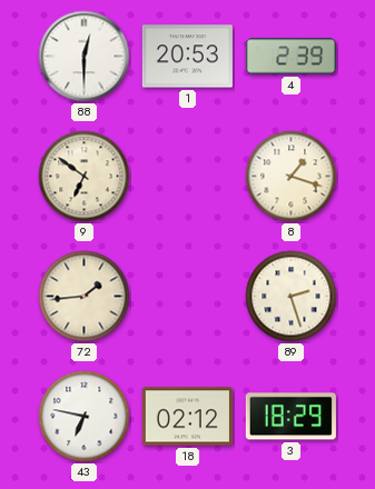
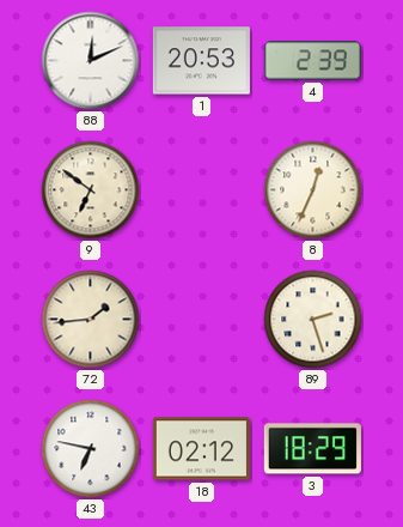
88: 12:30 -> 12:11 (91, 61)
8: 1:18 -> 12:34 (313, 190)
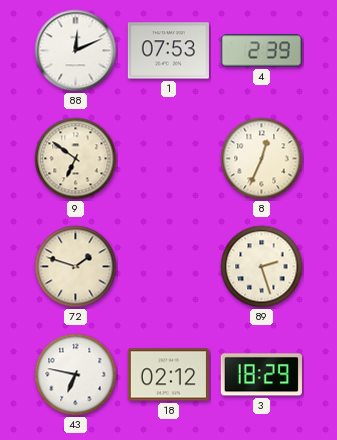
1: 20:53 -> 07:53 (168, 51)
72: 1:44 -> 1:48 (76, 267)
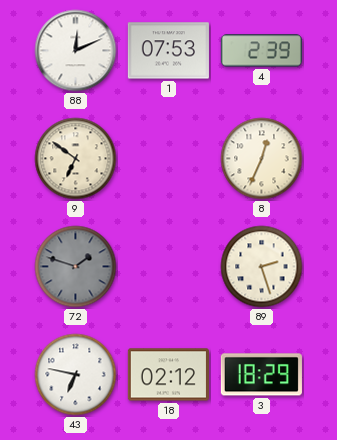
72 dial: cream -> grey (76, 267)
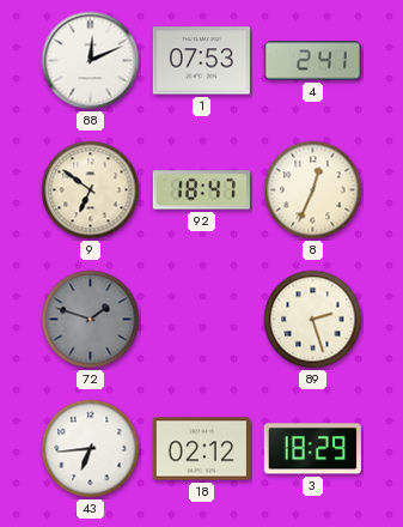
4: 2:39 -> 2:41 (312, 61)
92: none -> 18:47 (201, 190)
43: 6:47 -> 6:44 (91, 449)
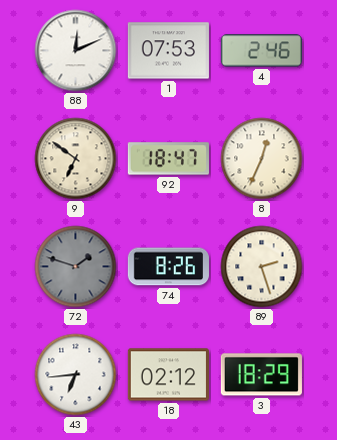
4: 2:41 -> 2:46 (261, 51)
74: none -> 8:26 (168, 267)
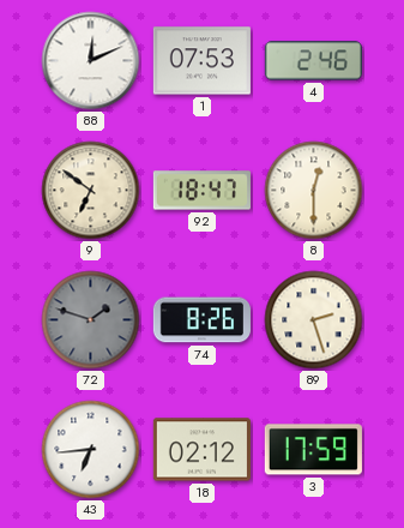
8: 12:34 -> 12:30 (314, 191)
3: 18:29 -> 17:59 (313, 450)
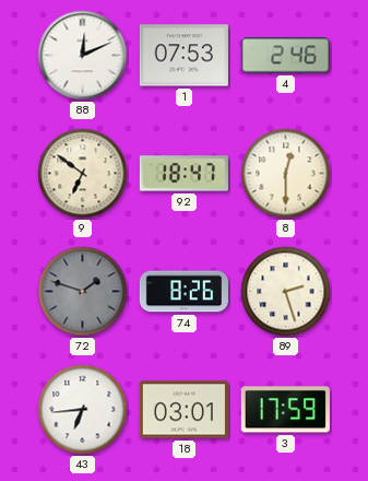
18: 02:12 -> 03:01 (183, 410)
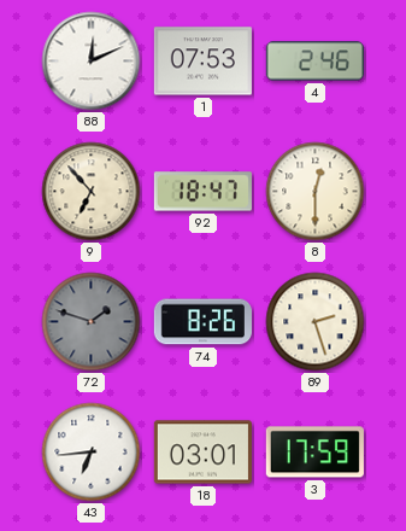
9: 6:51 -> 6:53 (92, 192)
